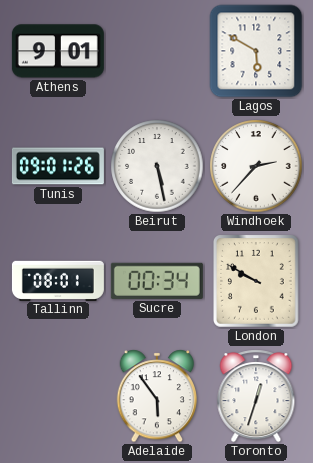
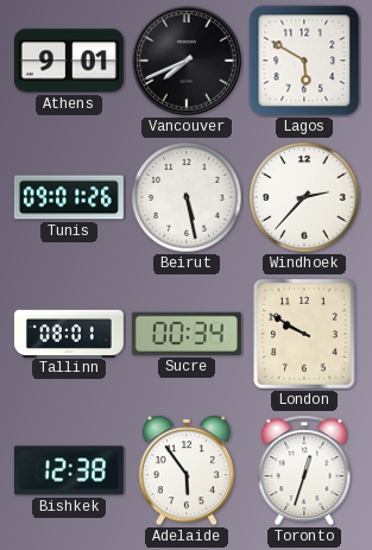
Vancouver: none -> 7:41 (187, 61)
Bishkek: none -> 12:38 (69, 470)
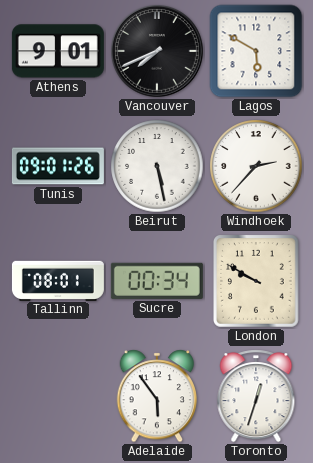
Bishkek: 12:38 -> none (69, 470)
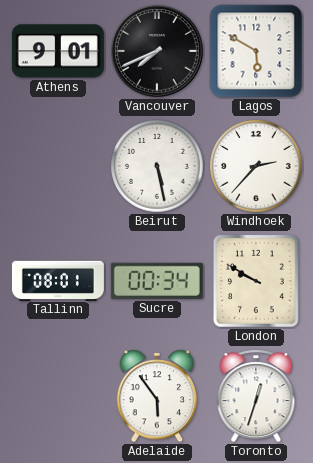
Tunis: 09:01 -> none (58, 166)
